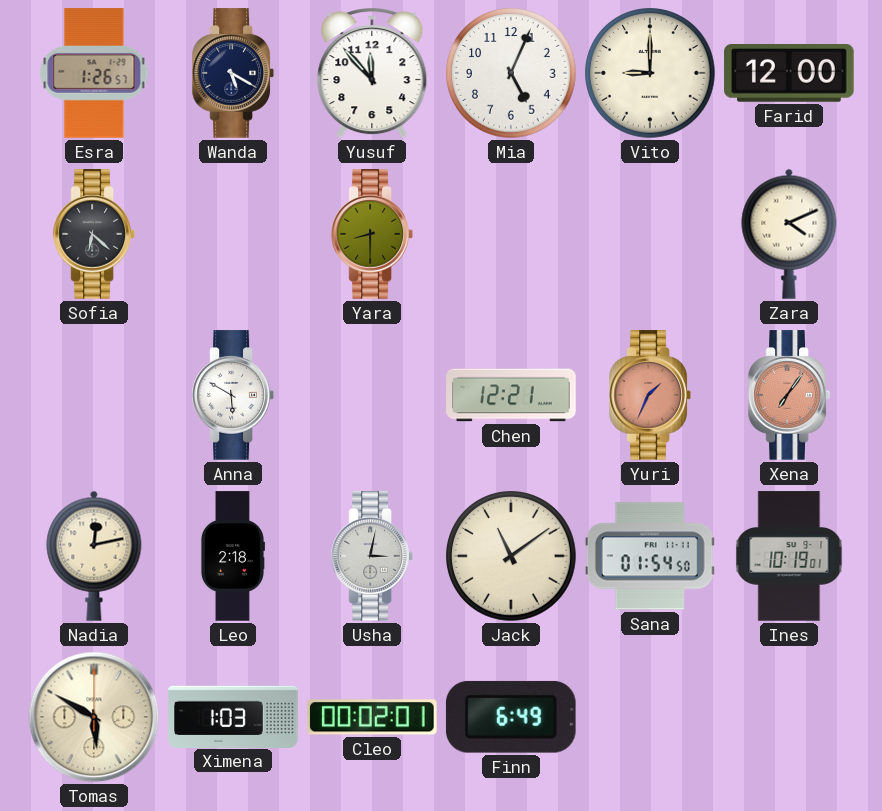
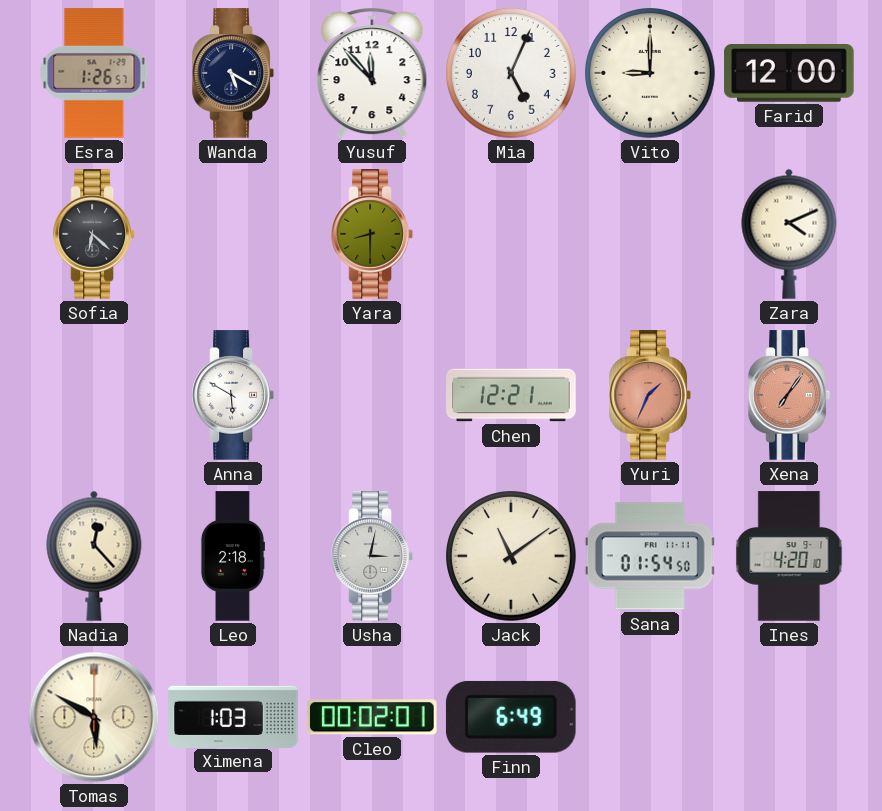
Nadia: 12:13 -> 12:23 (94, 556)
Ines: 10:19 -> 4:20 (789, 556)
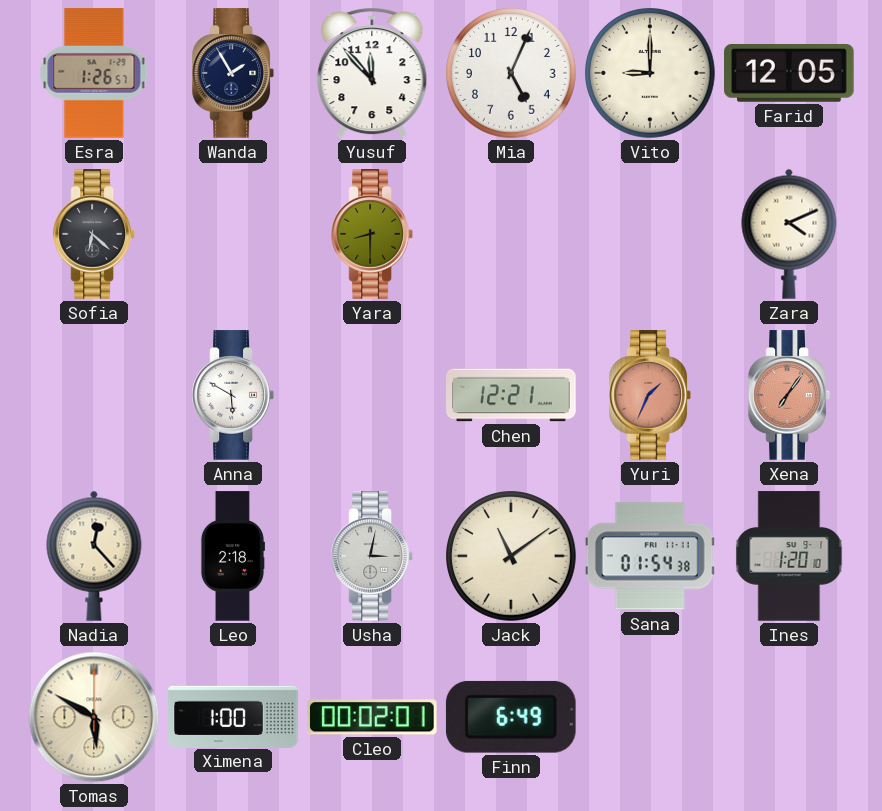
Wanda: 5:20 -> 1:55 (233, 73)
Farid: 12:00 -> 12:05 (789, 74)
Sana: 01:54:50 -> 01:54:38 (650, 556)
Ines: 4:20 -> 1:20 (789, 556)
Ximena: 1:03 -> 1:00 (233, 716)
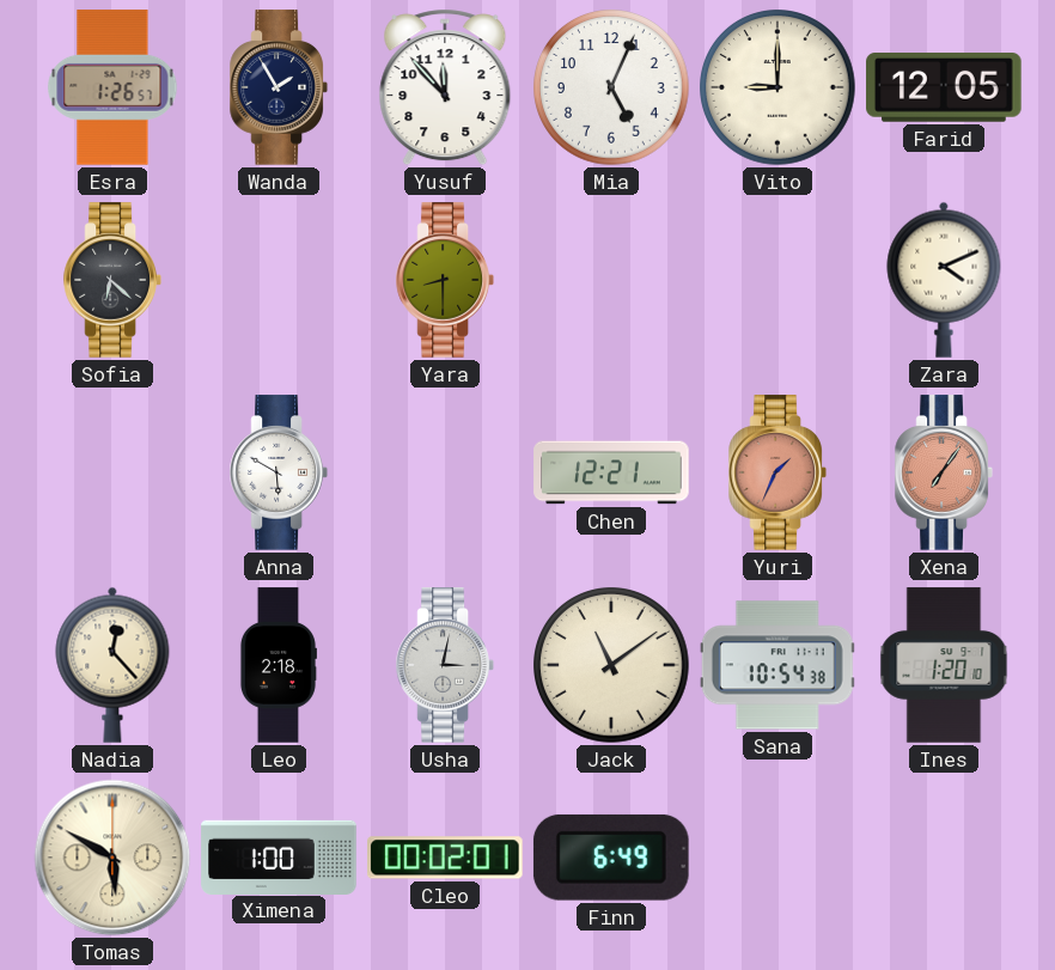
Sana: 01:54 -> 10:54 (777, 665)
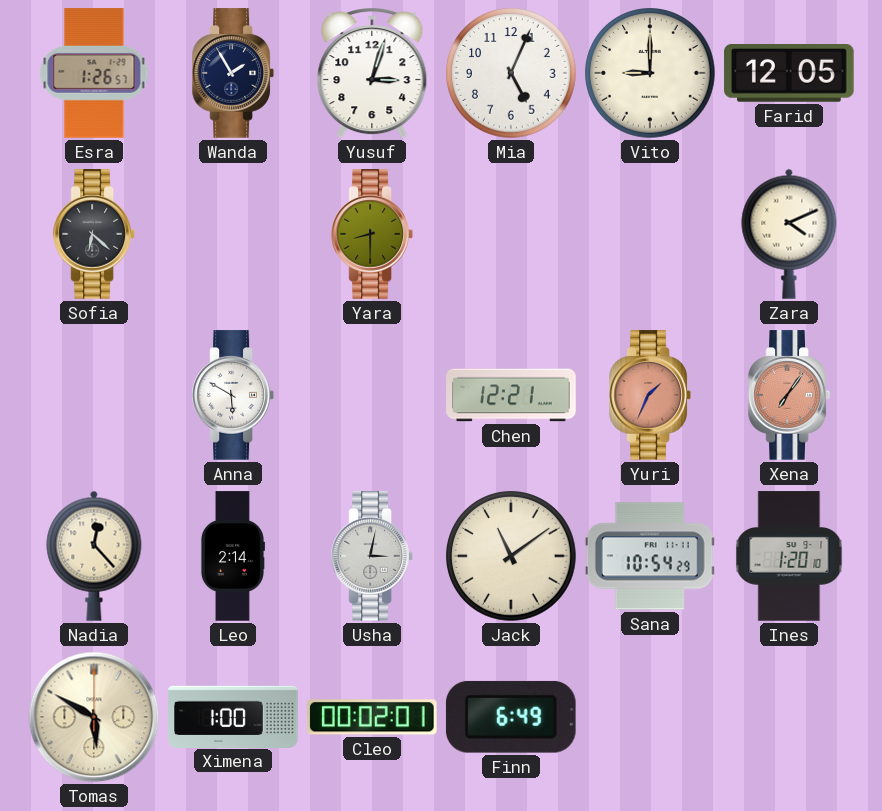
Yusuf: 11:53 -> 3:03 (372, 73)
Leo: 2:18 -> 2:14 (232, 556)
Sana: 10:54:38 -> 10:54:29 (650, 556)
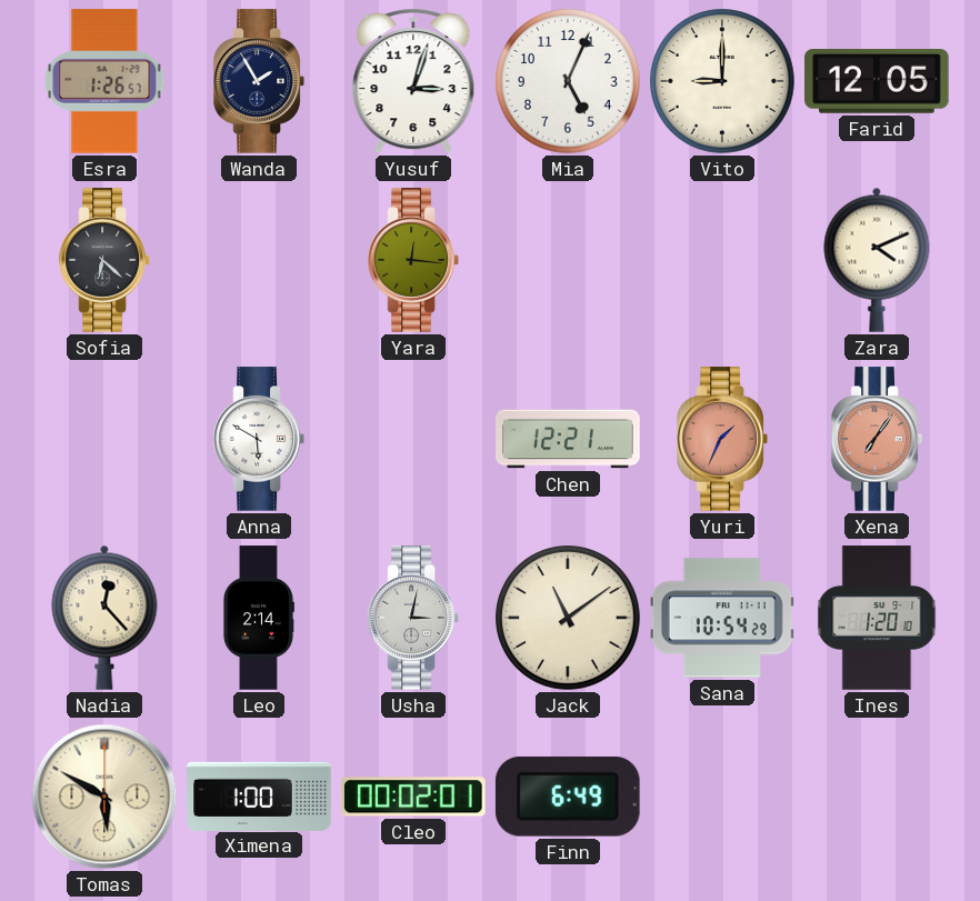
Yara: 8:30 -> 12:16 (413, 260)
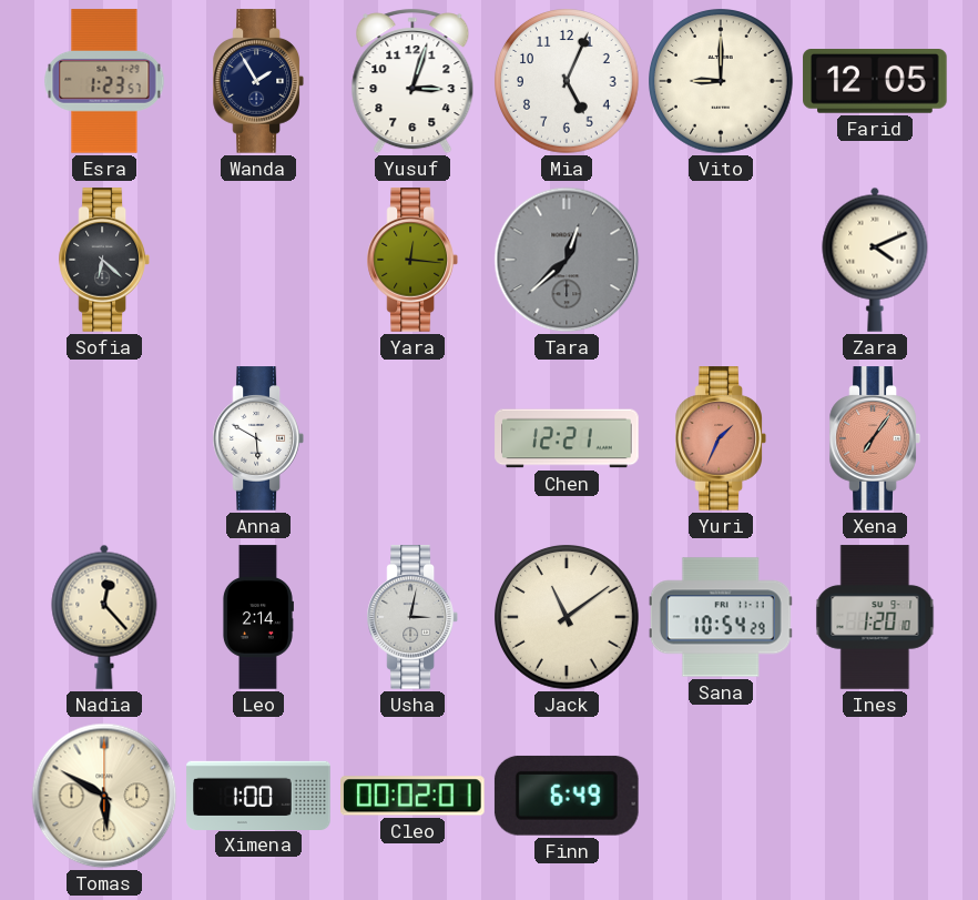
Esra: 1:26 -> 1:23 (104, 81)
Tara: none -> 12:38 (567, 260)
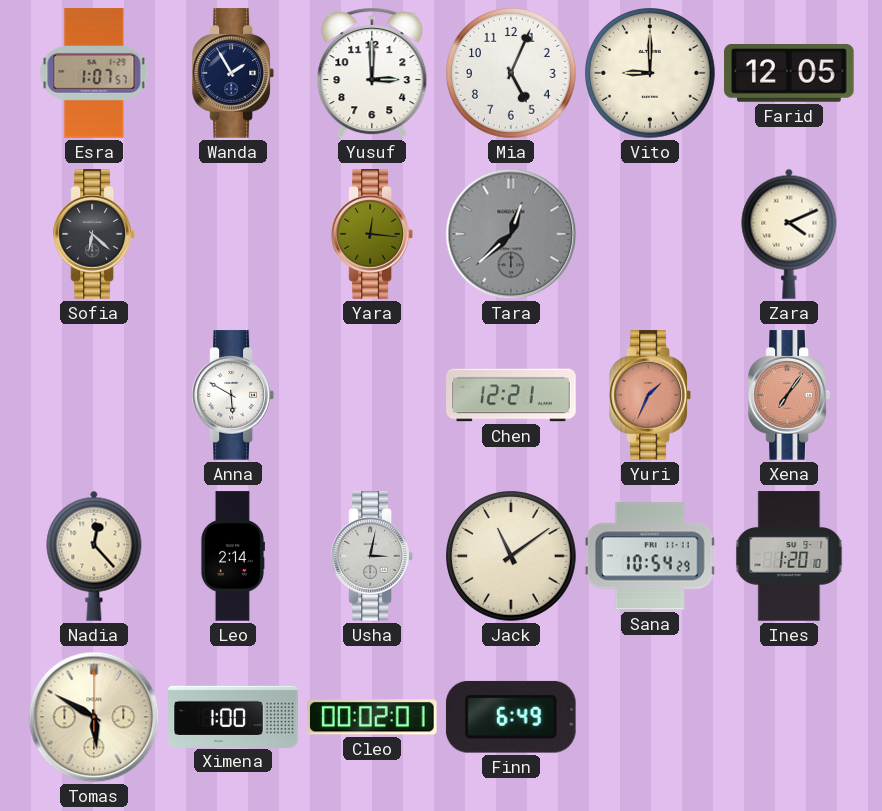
Esra: 1:23 -> 1:07 (94, 73)
Yusuf: 3:03 -> 3:00 (372, 73)
